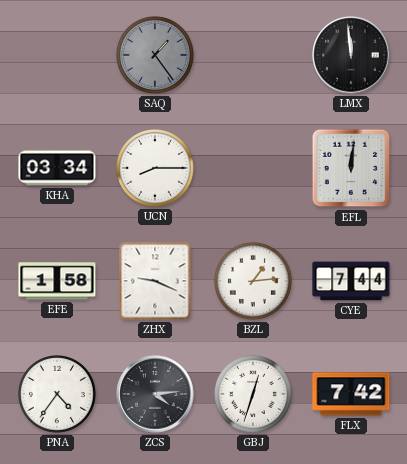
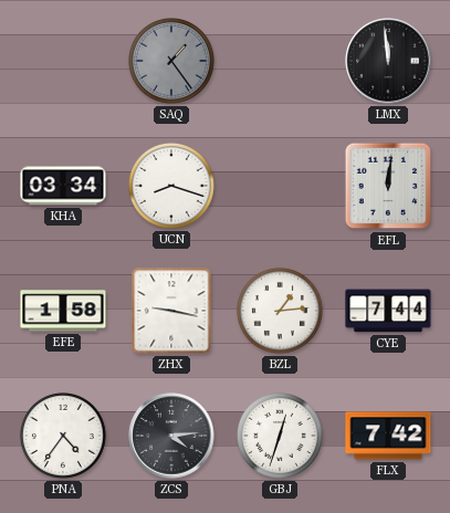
UCN: 8:15 -> 8:18 (171, 186)
ZHX: 9:19 -> 9:17 (171, 311)
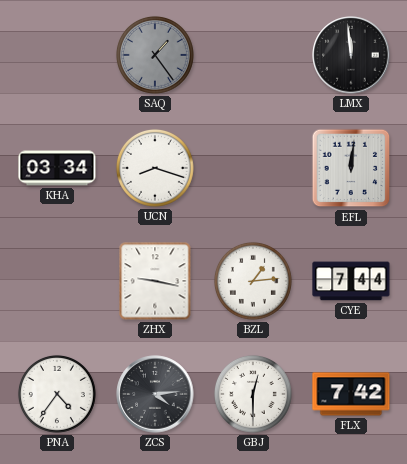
EFE: 1:58 -> none (63, 311)
GBJ: 12:33 -> 12:30 (253, 394)
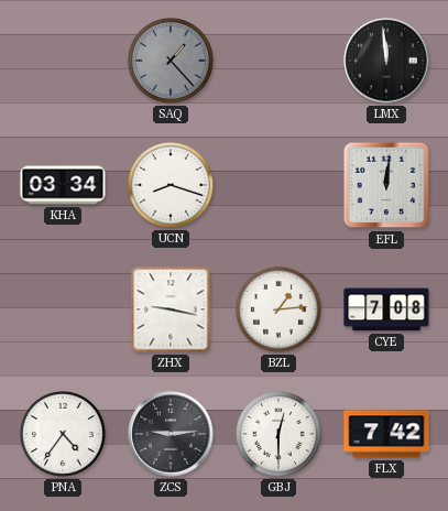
SAQ: 1:24 -> 1:23 (171, 61)
CYE: 7:44 -> 7:08 (386, 309)
ZCS: 4:14 -> 9:14 (171, 434)
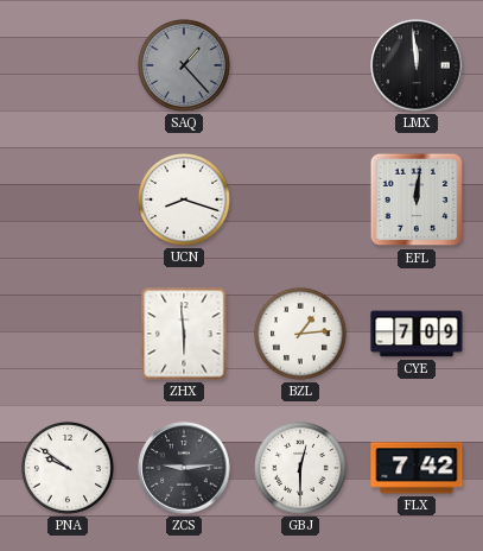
KHA: 03:34 -> none (63, 185)
ZHX: 9:17 -> 5:59 (184, 334)
CYE: 7:08 -> 7:09 (417, 334)
PNA: 4:36 -> 9:51 (68, 468)
